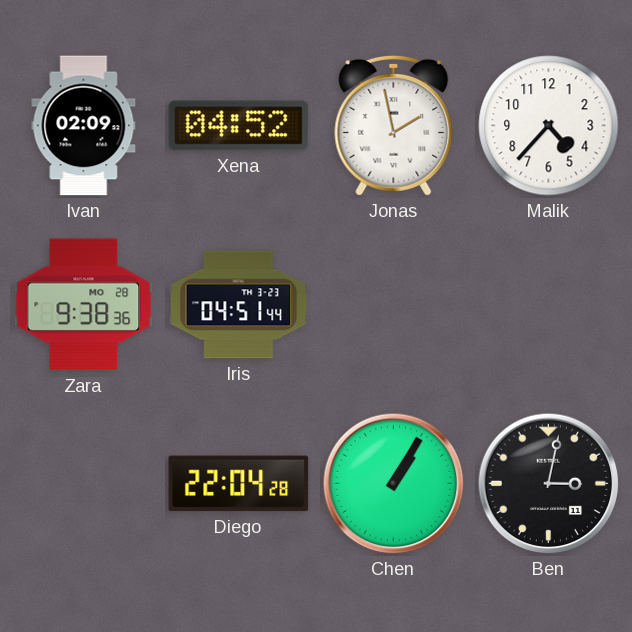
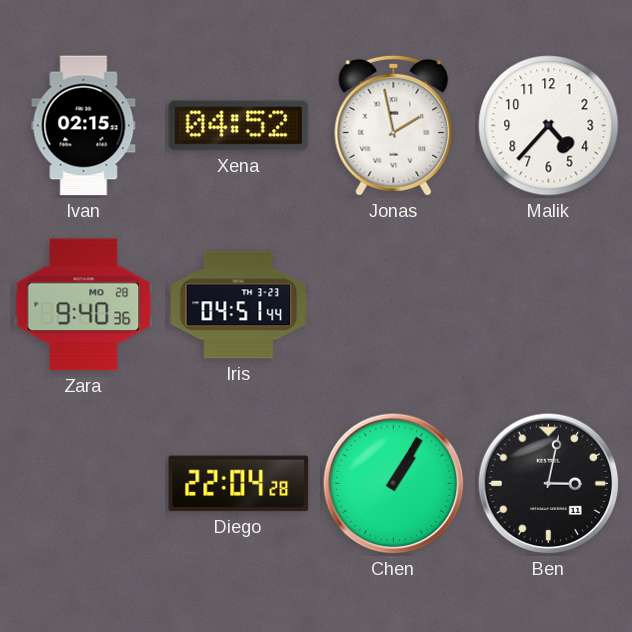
Ivan: 02:09 -> 02:15 (84, 126)
Zara: 9:38 -> 9:40 (84, 305)
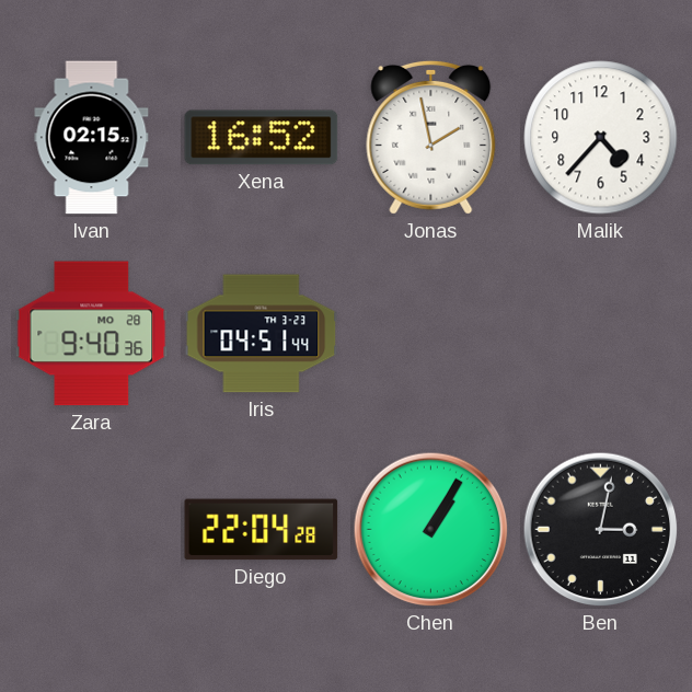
Xena: 04:52 -> 16:52 (262, 138)
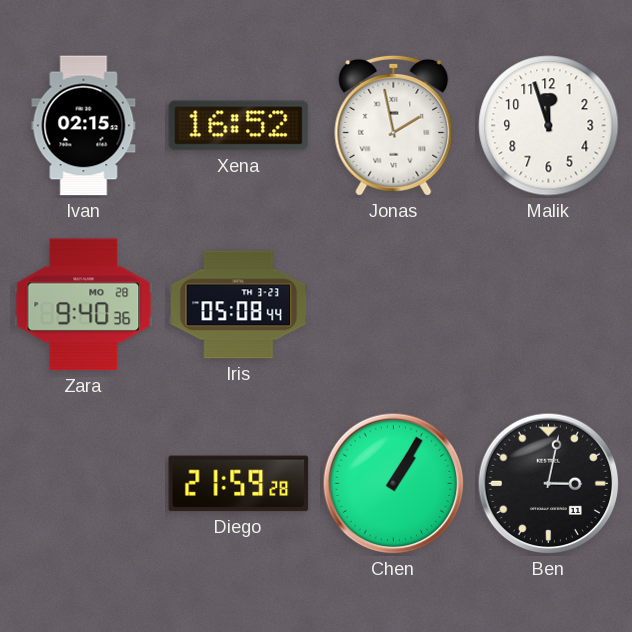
Malik: 4:37 -> 11:57 (549, 126)
Iris: 04:51 -> 05:08 (239, 305)
Diego: 22:04 -> 21:59 (239, 484)
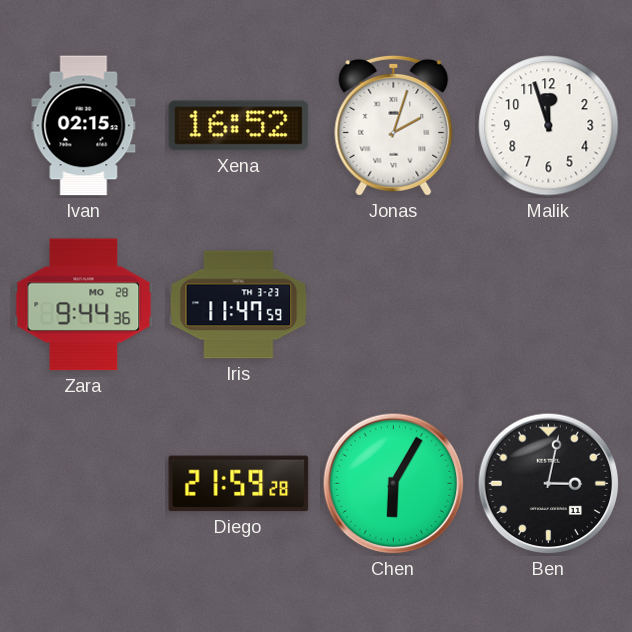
Jonas: 1:58 -> 2:03 (394, 125)
Zara: 9:40 -> 9:44 (84, 305)
Iris: 05:08 -> 11:47 (239, 305)
Chen: 1:05 -> 6:05 (394, 484)
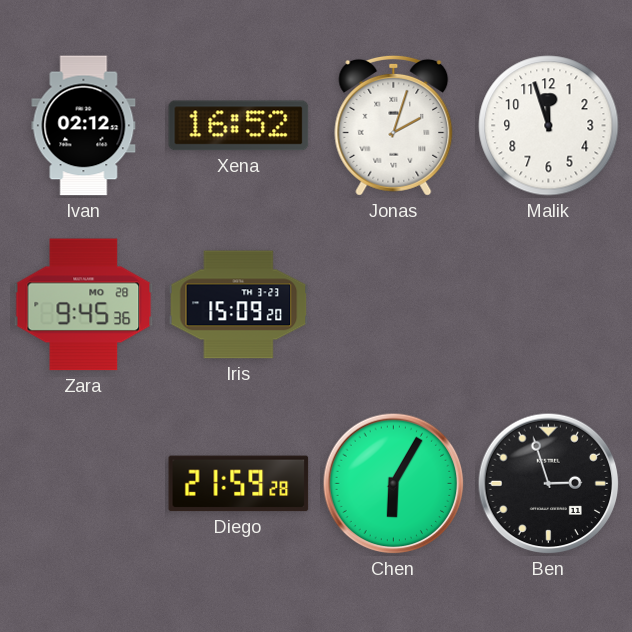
Ivan: 02:15 -> 02:12 (84, 126)
Zara: 9:44 -> 9:45 (84, 305)
Iris: 11:47 -> 15:09 (239, 305)
Ben: 3:02 -> 2:57 (549, 484)
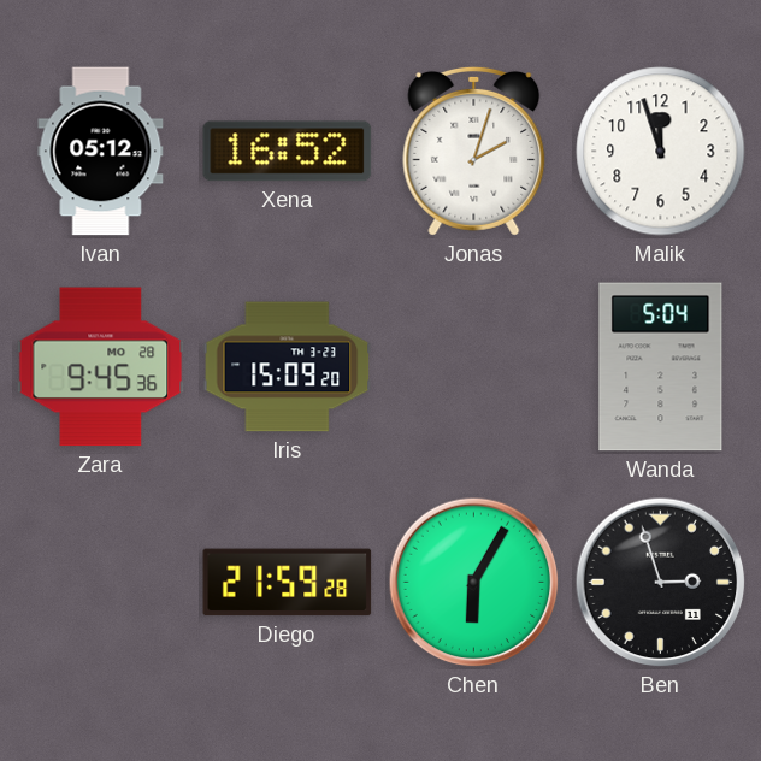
Ivan: 02:12 -> 05:12 (101, 152)
Wanda: none -> 5:04 (661, 367)
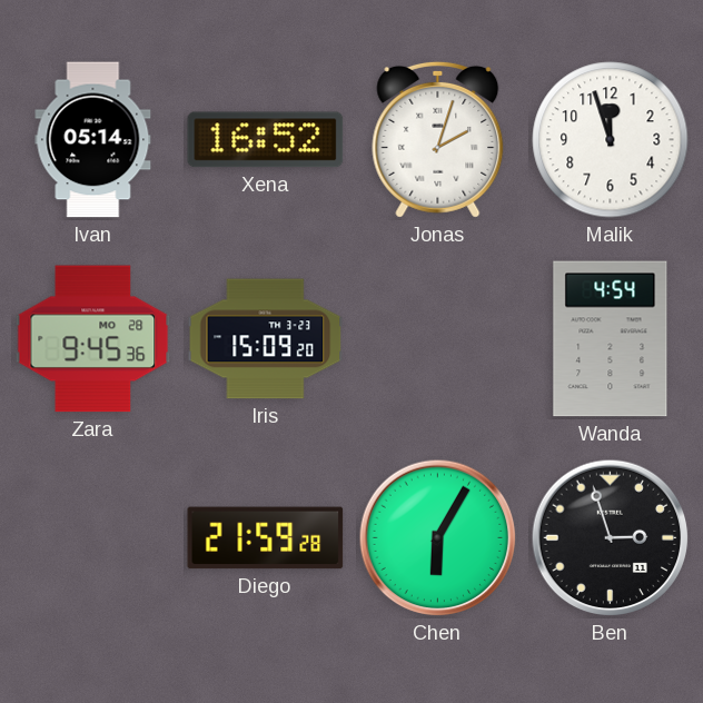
Ivan: 05:12 -> 05:14 (93, 140)
Wanda: 5:04 -> 4:54 (611, 339)
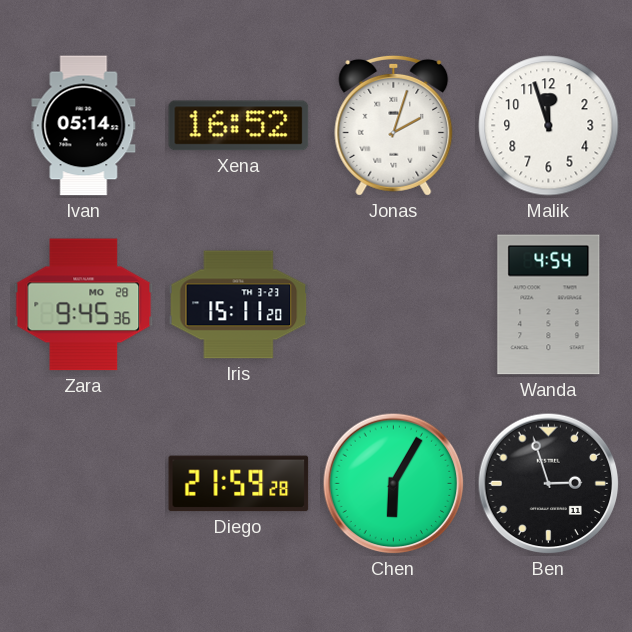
Iris: 15:09 -> 15:11 (239, 305)
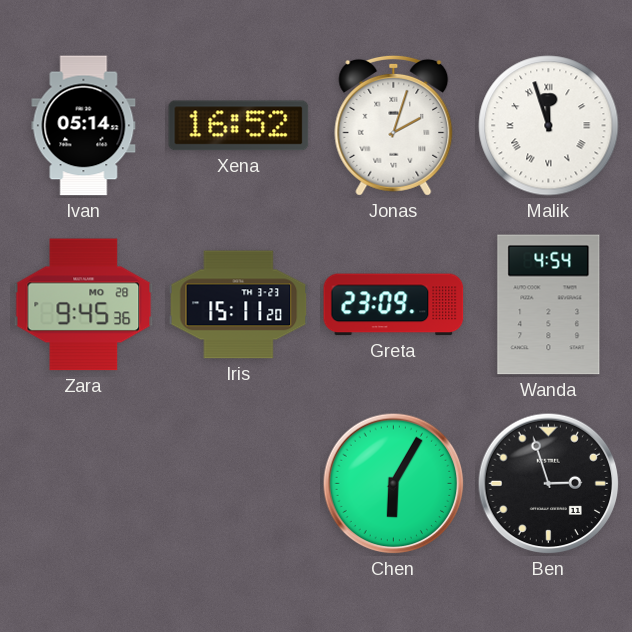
Malik numerals: Arabic -> Roman (549, 126)
Greta: none -> 23:09 (394, 305)
Diego: 21:59 -> none (239, 484)
